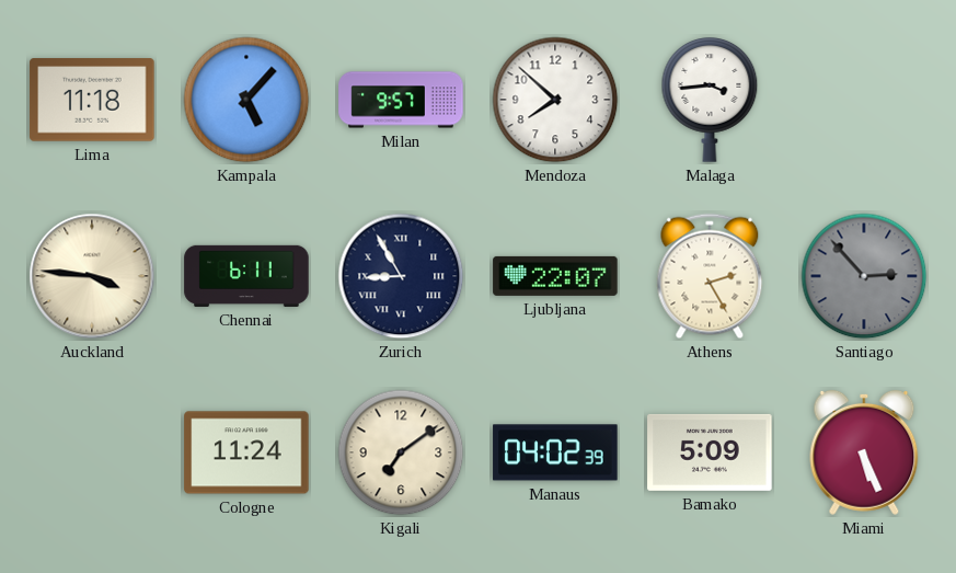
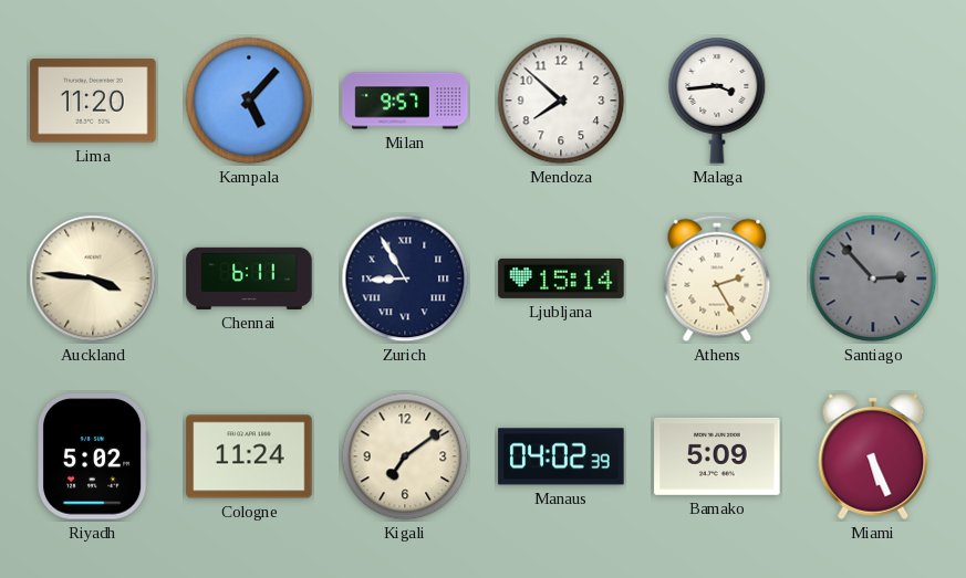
Lima: 11:18 -> 11:20 (93, 101)
Ljubljana: 22:07 -> 15:14 (561, 279)
Riyadh: none -> 5:02 (93, 456)
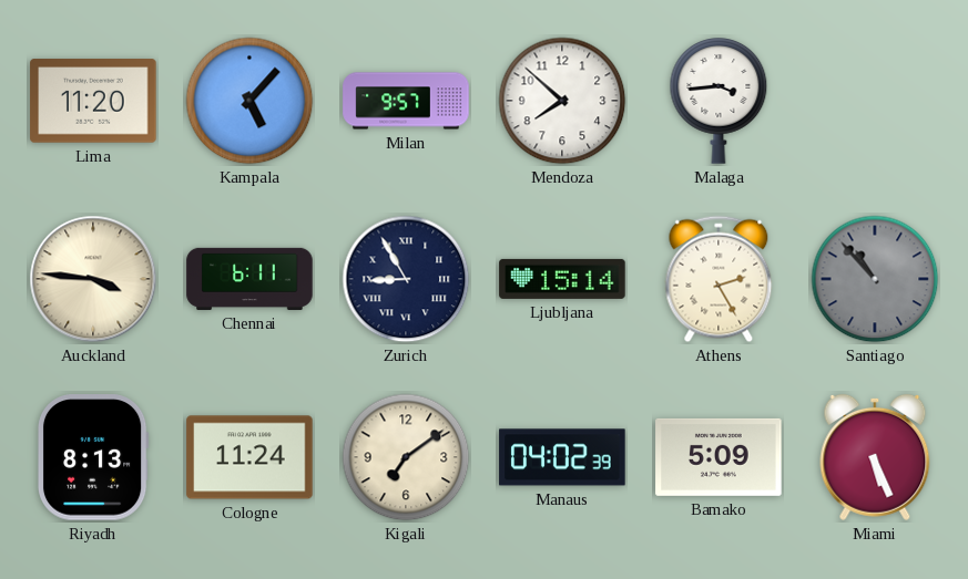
Santiago: 2:53 -> 10:53 (875, 279)
Riyadh: 5:02 -> 8:13 (93, 457)
